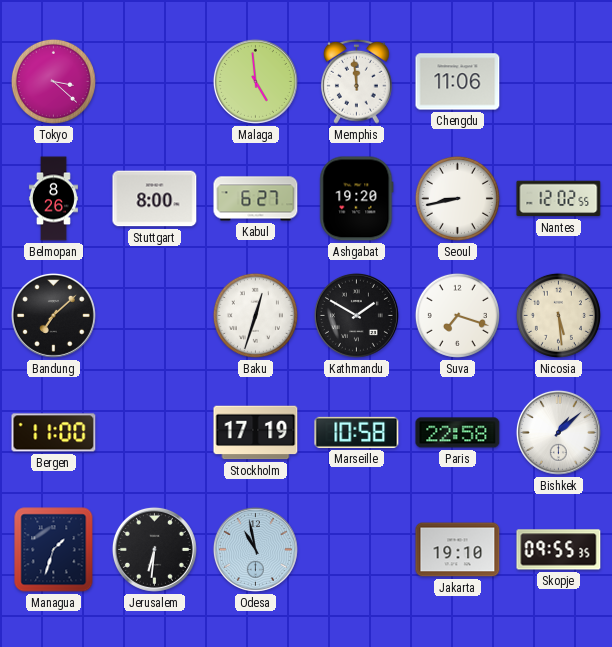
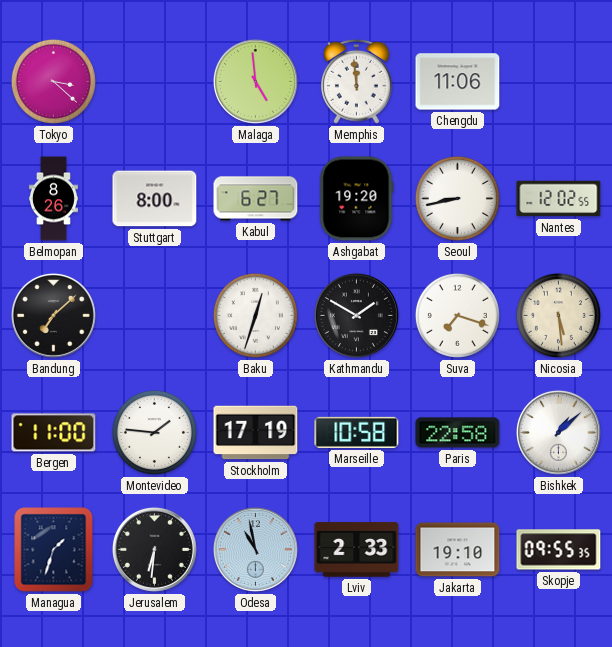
Montevideo: none -> 1:46 (154, 432)
Lviv: none -> 2:33 (357, 550)
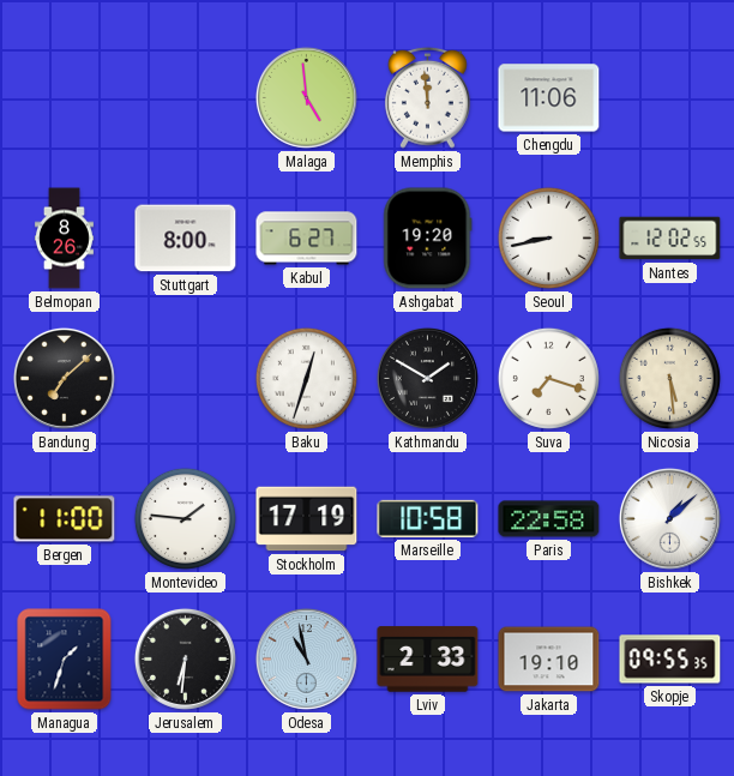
Tokyo: 3:22 -> none (53, 81)
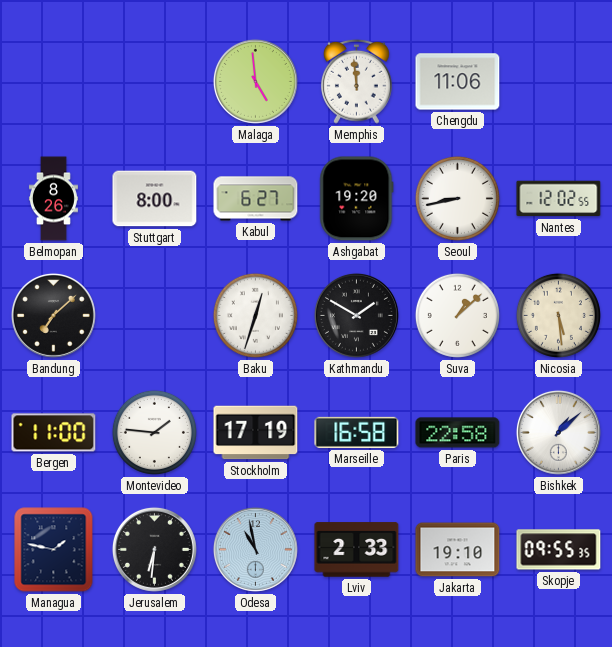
Suva: 7:18 -> 1:08 (457, 315)
Marseille: 10:58 -> 16:58 (357, 432)
Managua: 1:33 -> 1:47 (54, 550)
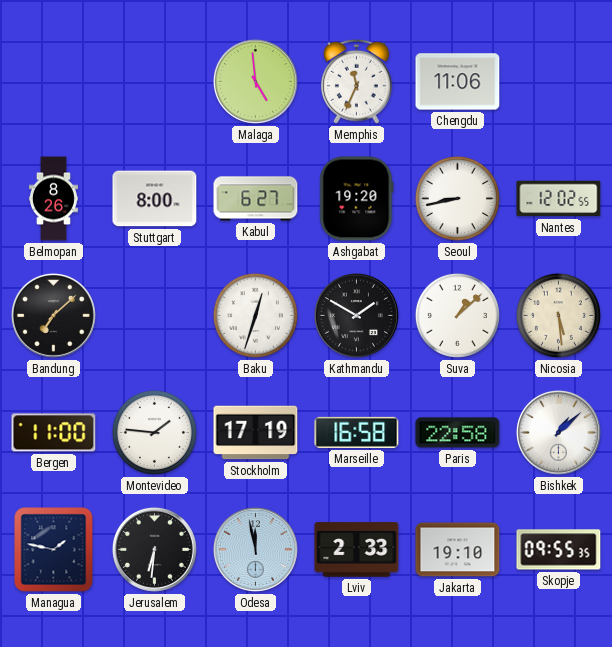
Memphis: 11:59 -> 11:34 (356, 81)
Odesa: 10:58 -> 11:58 (255, 549)
